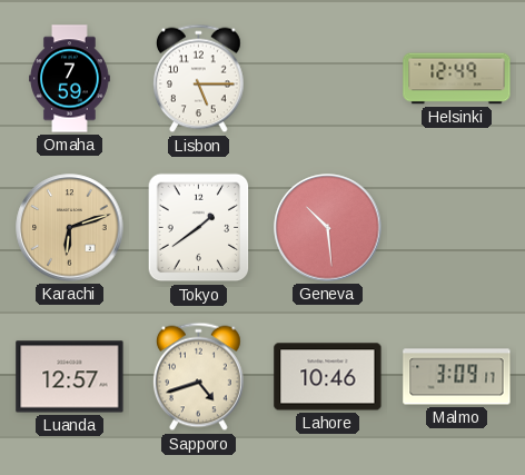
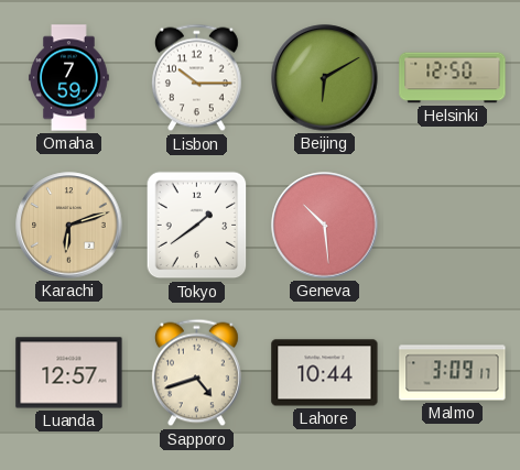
Lisbon: 5:15 -> 10:15 (196, 78)
Beijing: none -> 6:10 (325, 78)
Helsinki: 12:49 -> 12:50 (453, 78)
Lahore: 10:46 -> 10:44 (325, 373)
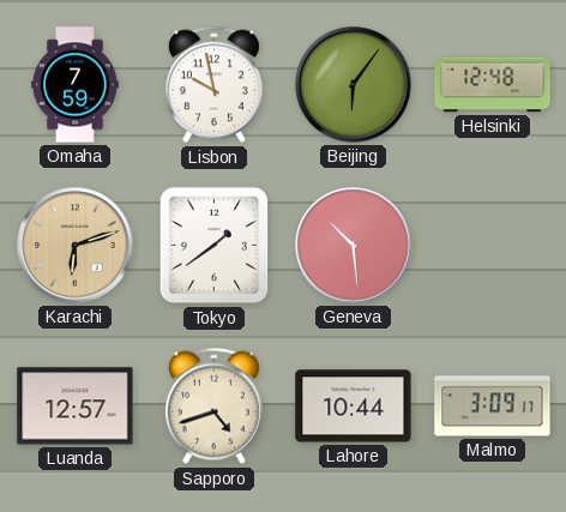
Lisbon: 10:15 -> 9:58 (213, 85)
Beijing: 6:10 -> 6:06 (354, 85)
Helsinki: 12:50 -> 12:48 (493, 85)
